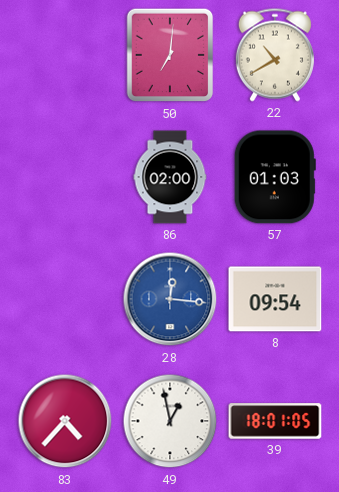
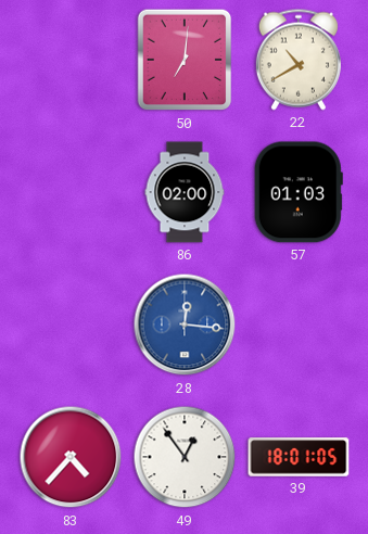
8: 09:54 -> none (275, 299)
49: 12:58 -> 12:54 (185, 457)
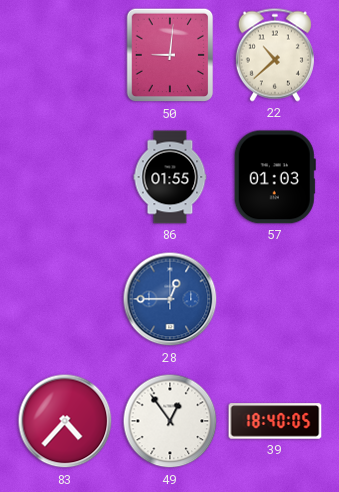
50: 7:01 -> 9:01 (170, 55)
22: 10:40 -> 10:38 (275, 55)
86: 02:00 -> 01:55 (170, 177)
28: 12:16 -> 12:45 (170, 299)
39: 18:01 -> 18:40 (275, 421)
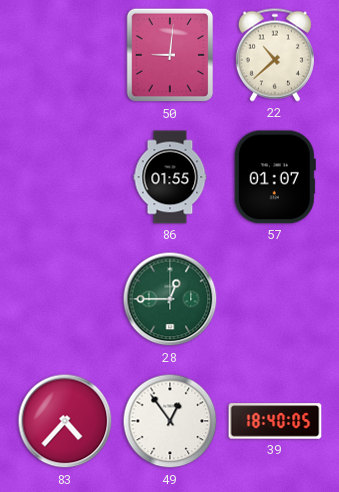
57: 01:03 -> 01:07 (275, 177)
28 dial: blue -> green (170, 299)
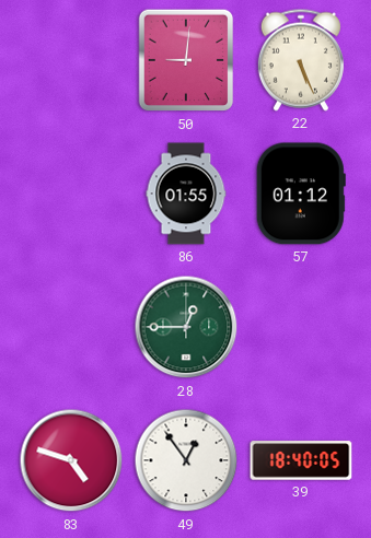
22: 10:38 -> 5:26 (301, 60)
57: 01:07 -> 01:12 (301, 194)
83: 4:37 -> 4:48 (71, 460)
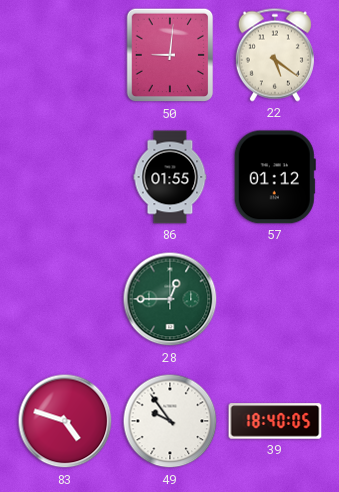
22: 5:26 -> 5:21 (275, 55)
49: 12:54 -> 9:54 (170, 421)
